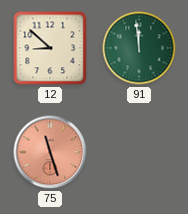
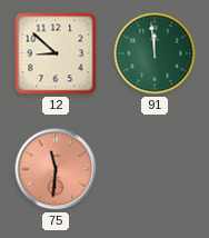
75: 11:27 -> 11:31 (56, 169)
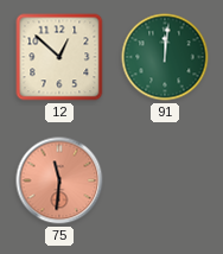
12: 8:52 -> 12:52 (59, 57)
91: 11:59 -> 12:01 (165, 57)
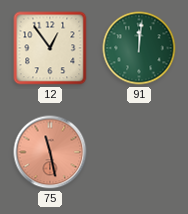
12: 12:52 -> 12:54 (50, 48)
75: 11:31 -> 11:28 (50, 152)
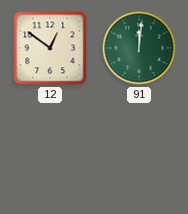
12: 12:54 -> 12:51 (50, 48)
75: 11:28 -> none (50, 152)
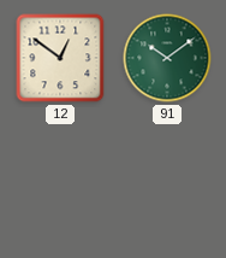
91: 12:01 -> 10:09 (167, 58)
